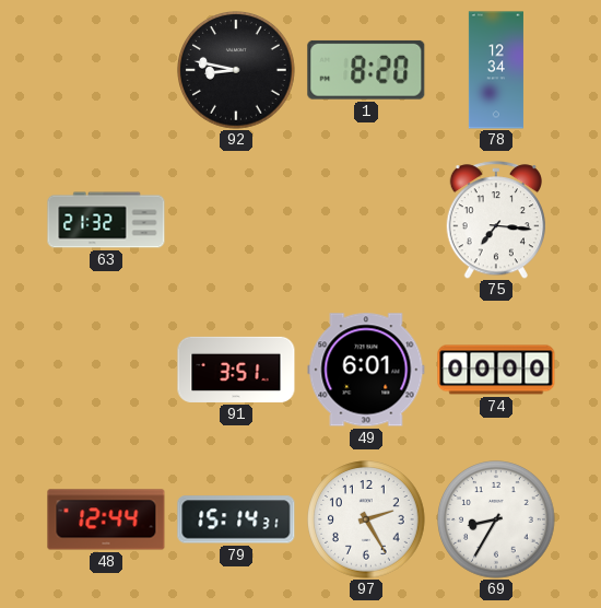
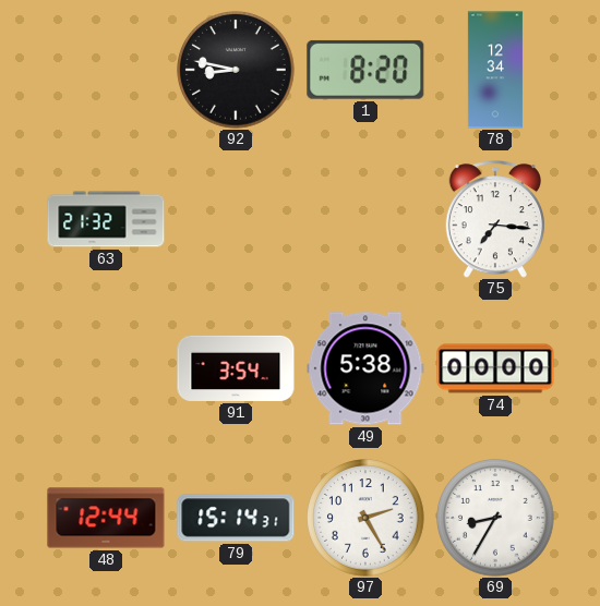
91: 3:51 -> 3:54 (236, 368)
49: 6:01 -> 5:38 (365, 368)
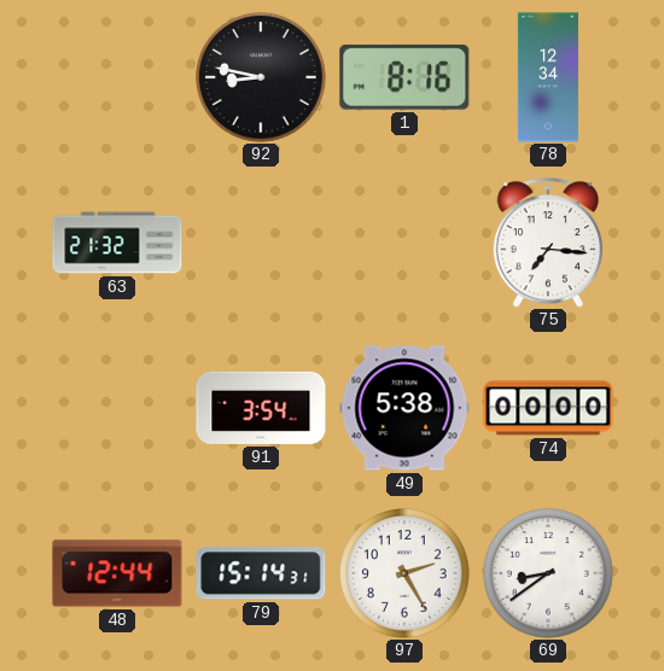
1: 8:20 -> 8:16 (404, 77)
69: 8:35 -> 8:39 (548, 573)
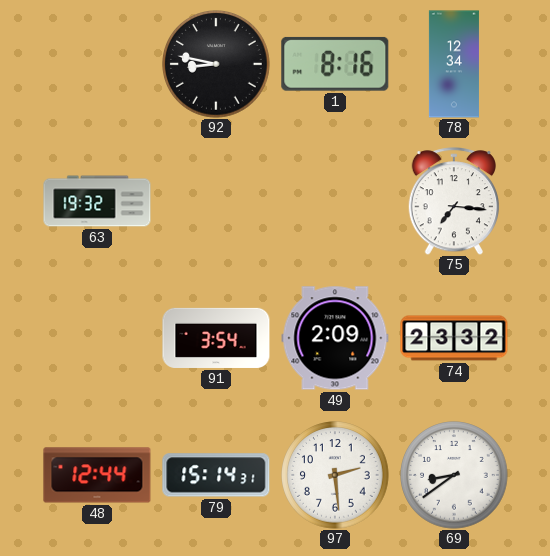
63: 21:32 -> 19:32 (97, 201)
49: 5:38 -> 2:09 (335, 338)
74: 00:00 -> 23:32 (454, 338)
97: 2:25 -> 2:29 (335, 475)
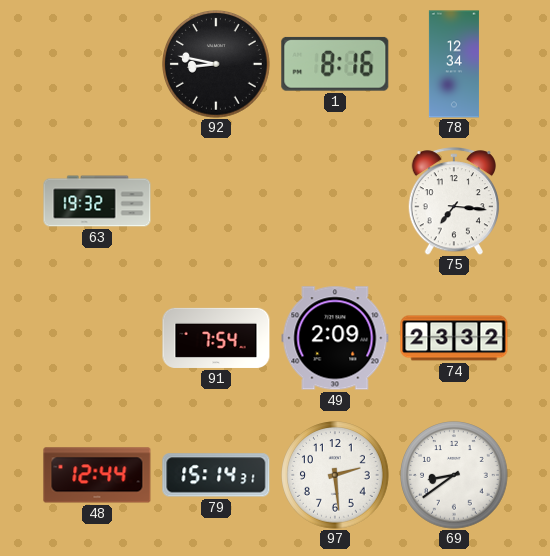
91: 3:54 -> 7:54 (216, 338)
